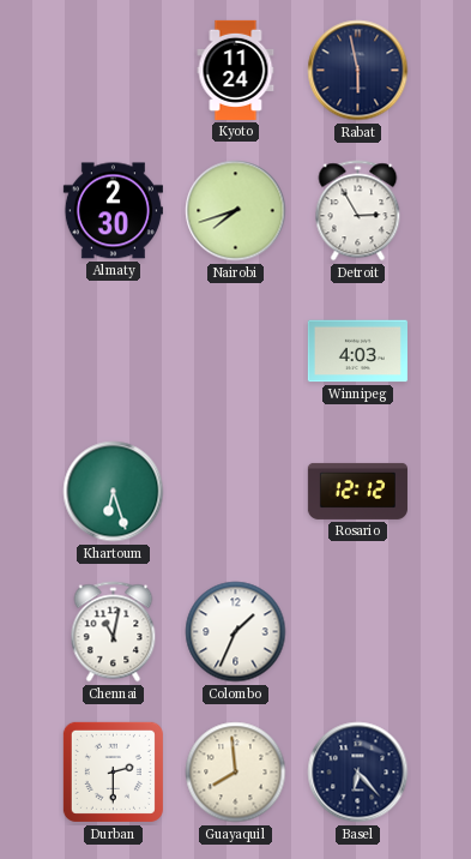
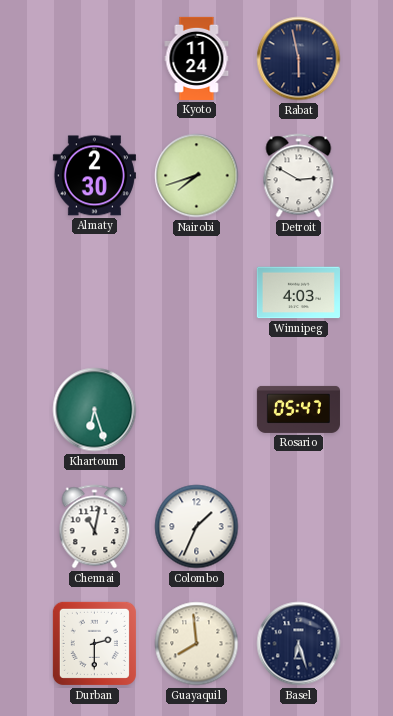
Detroit: 2:55 -> 2:50 (299, 176)
Rosario: 12:12 -> 05:47 (298, 409)
Basel: 6:23 -> 6:27 (299, 644)
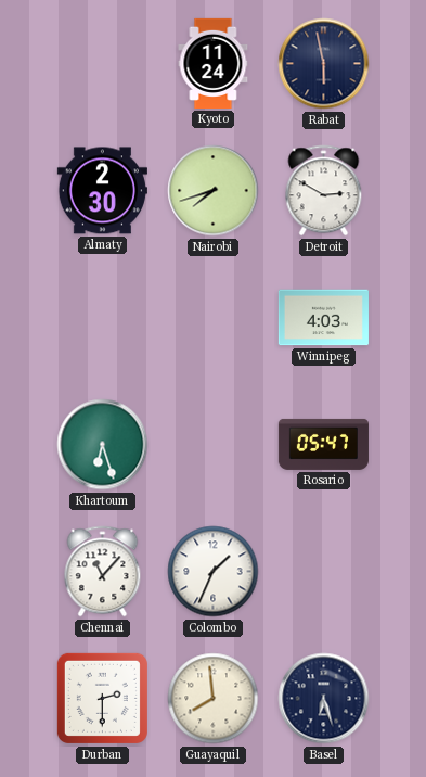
Chennai: 11:02 -> 11:07 (103, 572)
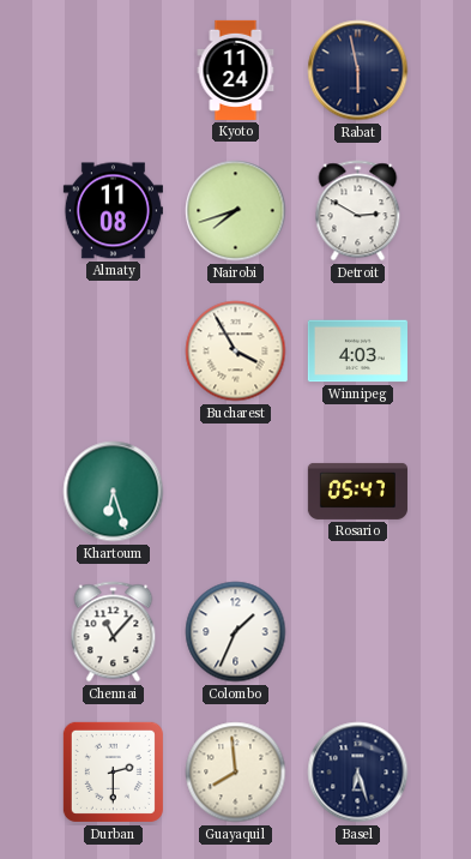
Almaty: 2:30 -> 11:08 (113, 211)
Bucharest: none -> 3:55 (236, 352)
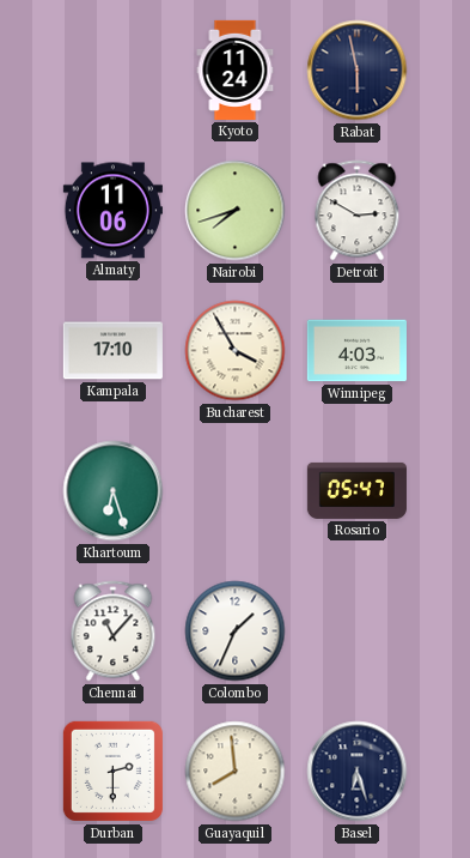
Almaty: 11:08 -> 11:06 (112, 211)
Kampala: none -> 17:10 (112, 351)
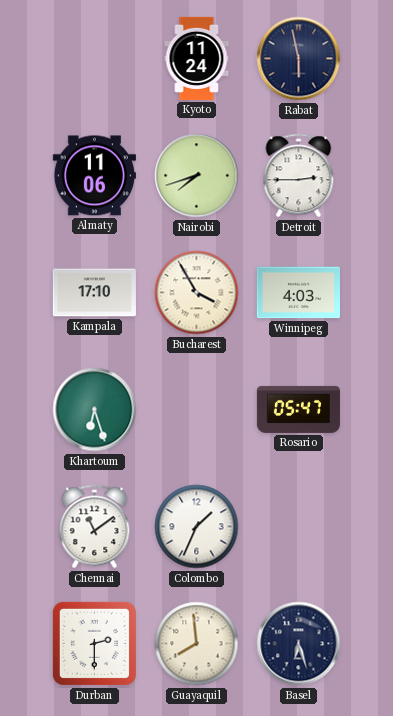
Detroit: 2:50 -> 2:45 (299, 176)
Chennai: 11:07 -> 11:09 (95, 527)
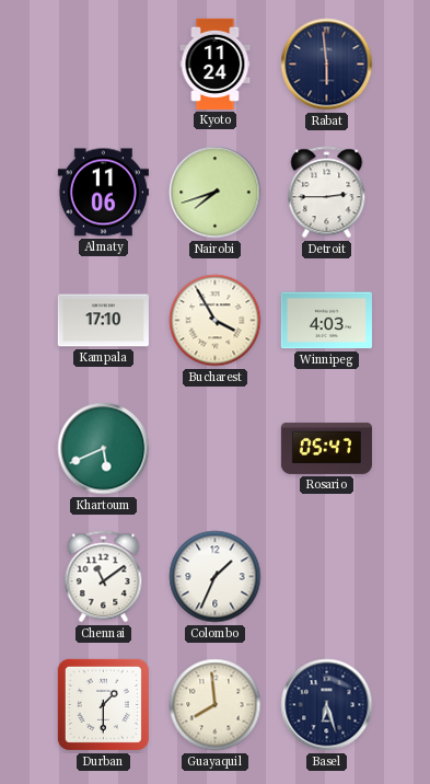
Rabat: 5:58 -> 5:59 (327, 65)
Khartoum: 6:27 -> 5:41 (104, 449)
Durban: 2:30 -> 1:30 (103, 704)
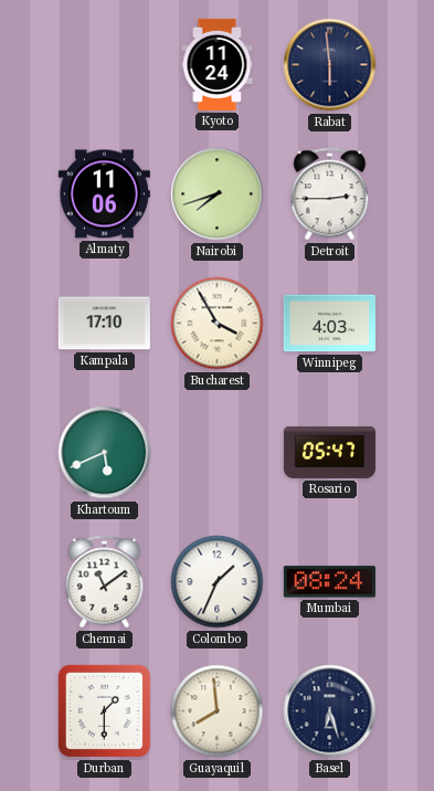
Mumbai: none -> 08:24 (329, 582)
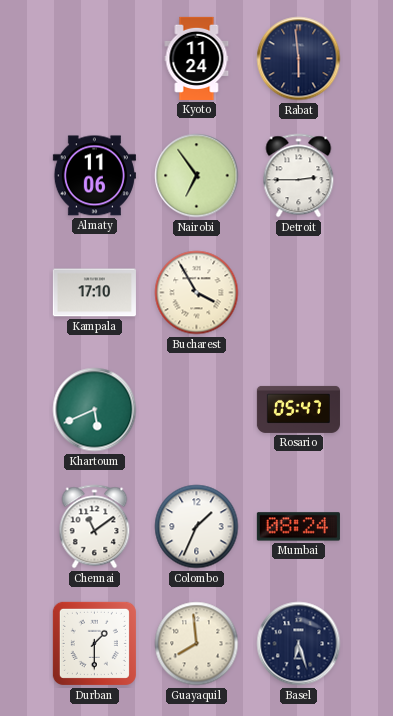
Nairobi: 7:42 -> 6:54 (197, 176)
Winnipeg: 4:03 -> none (329, 324)
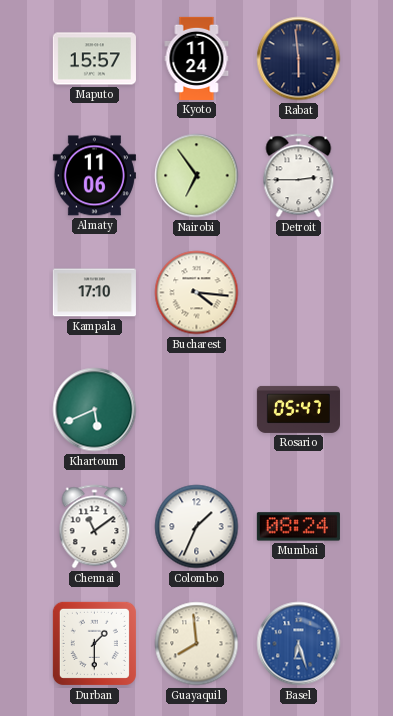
Maputo: none -> 15:57 (94, 59)
Bucharest: 3:55 -> 4:16 (197, 293)
Basel dial: navy -> blue (299, 644)
